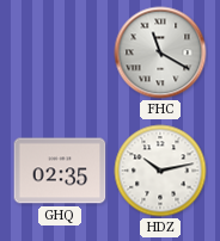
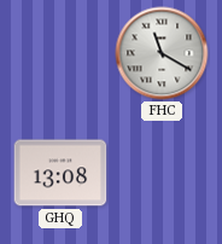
GHQ: 02:35 -> 13:08 (60, 173)
HDZ: 10:13 -> none (160, 171)
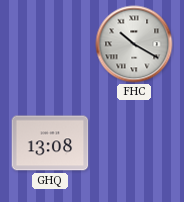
FHC: 11:20 -> 10:20 (134, 44)
